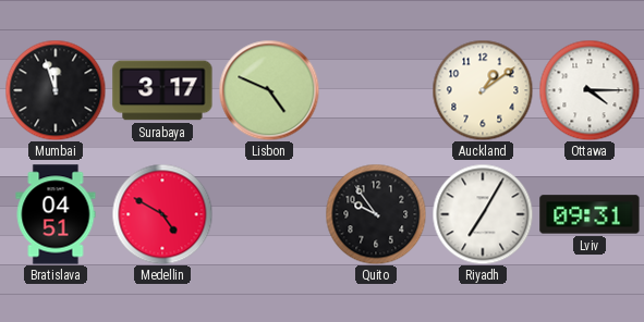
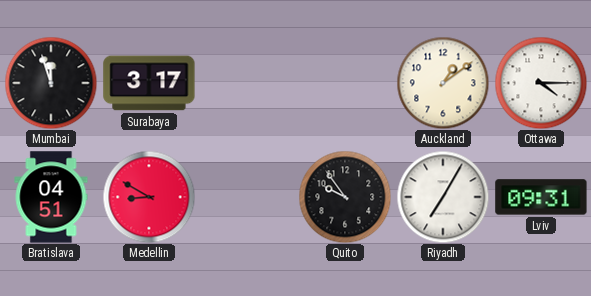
Lisbon: 4:49 -> none (269, 90)
Medellin: 4:50 -> 8:50 (149, 197)
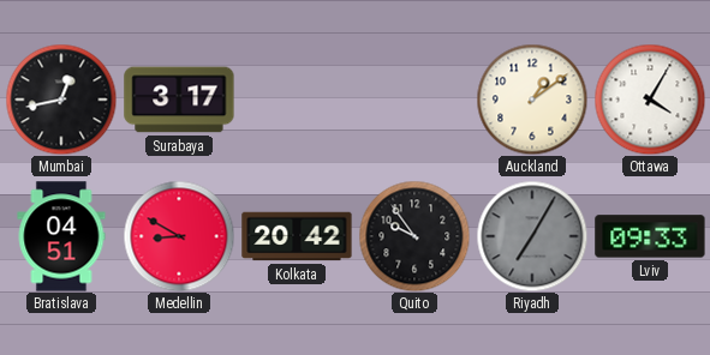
Mumbai: 11:57 -> 12:43 (61, 100)
Ottawa: 4:15 -> 4:05 (650, 100)
Kolkata: none -> 20:42 (297, 236)
Riyadh dial: white -> grey (532, 236)
Lviv: 09:31 -> 09:33 (650, 236)
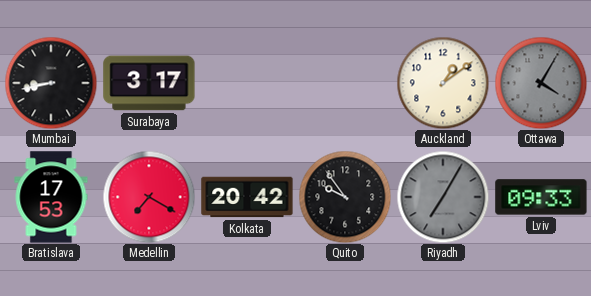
Mumbai: 12:43 -> 8:43 (51, 83)
Ottawa dial: white -> grey (541, 83)
Bratislava: 04:51 -> 17:53 (51, 197)
Medellin: 8:50 -> 7:20 (149, 197)
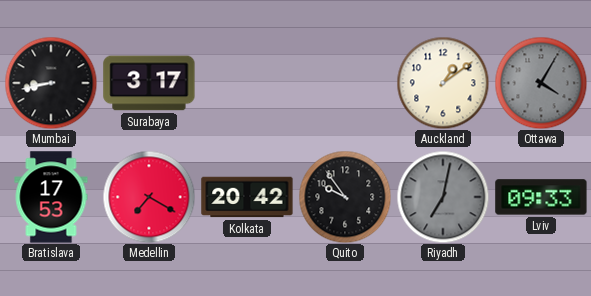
Riyadh: 7:05 -> 7:02 (443, 197)
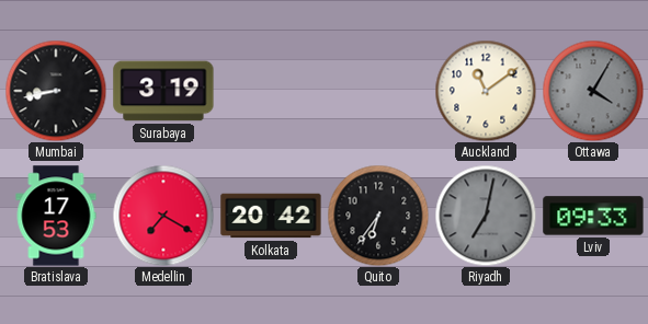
Surabaya: 3:17 -> 3:19 (163, 91)
Auckland: 1:09 -> 11:09 (486, 91)
Quito: 9:54 -> 6:36 (378, 216)
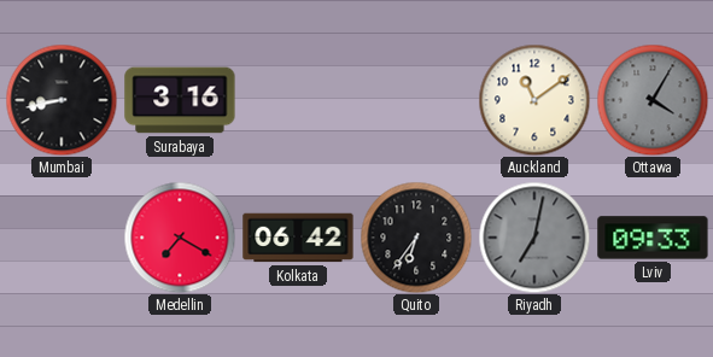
Surabaya: 3:19 -> 3:16 (180, 100)
Bratislava: 17:53 -> none (56, 216)
Kolkata: 20:42 -> 06:42 (298, 238)
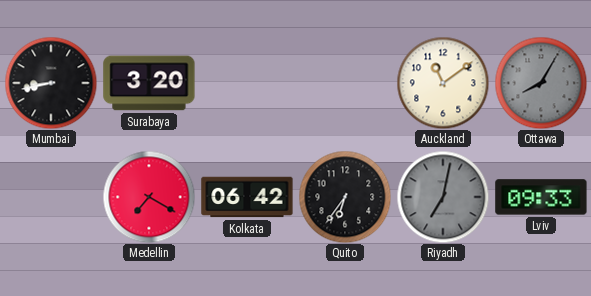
Surabaya: 3:16 -> 3:20 (149, 83)
Ottawa: 4:05 -> 8:05 (541, 83)
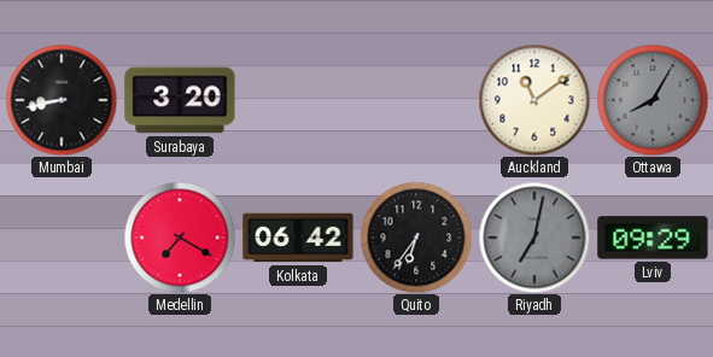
Lviv: 09:33 -> 09:29 (653, 238)
